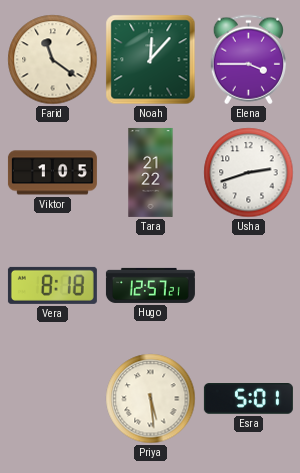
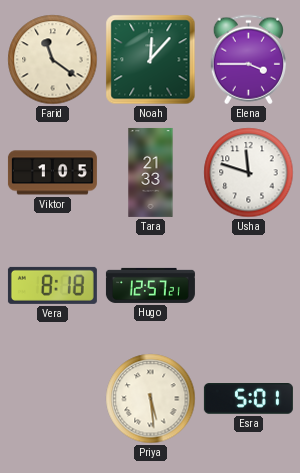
Tara: 21:22 -> 21:33 (151, 172)
Usha: 2:42 -> 11:48 (249, 173)
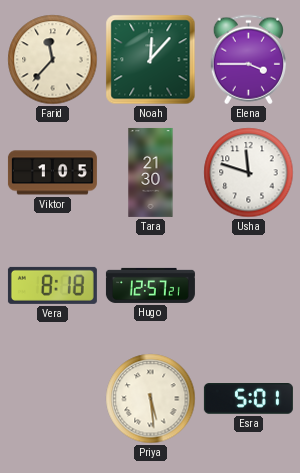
Farid: 11:21 -> 11:37 (53, 60)
Tara: 21:33 -> 21:30 (151, 172)
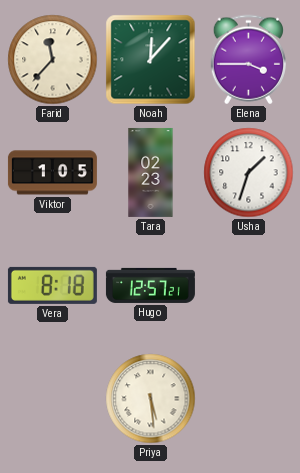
Tara: 21:30 -> 02:23 (151, 172)
Usha: 11:48 -> 1:33 (249, 173)
Esra: 5:01 -> none (248, 399)
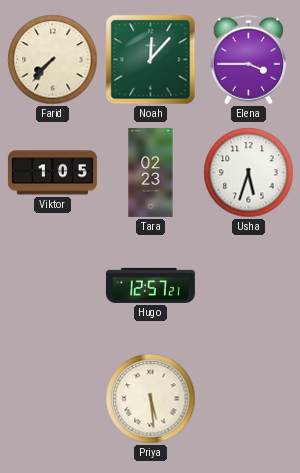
Farid: 11:37 -> 7:37 (53, 60)
Usha: 1:33 -> 5:33 (249, 173)
Vera: 8:18 -> none (52, 285)
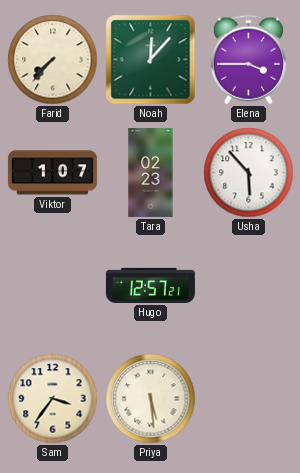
Viktor: 1:05 -> 1:07 (52, 173)
Usha: 5:33 -> 5:53 (249, 173)
Sam: none -> 3:36 (53, 399)
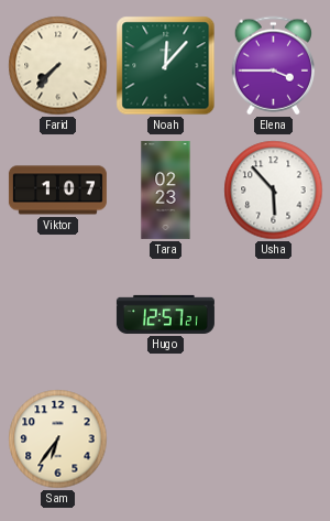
Sam: 3:36 -> 6:36 (58, 439)
Priya: 5:29 -> none (151, 399)
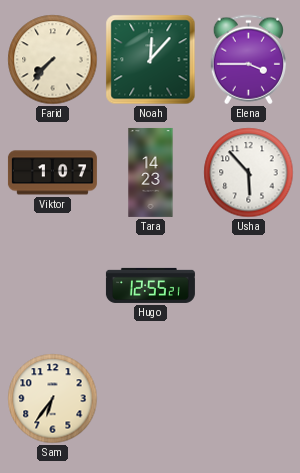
Tara: 02:23 -> 14:23 (151, 172)
Hugo: 12:57 -> 12:55 (150, 285)
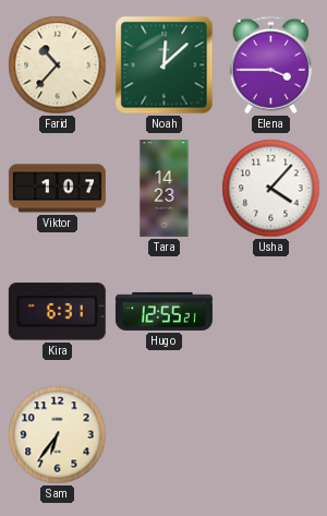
Farid: 7:37 -> 10:37 (58, 65)
Noah: 12:07 -> 12:08 (165, 65)
Usha: 5:53 -> 4:07 (271, 189)
Kira: none -> 6:31 (57, 312)
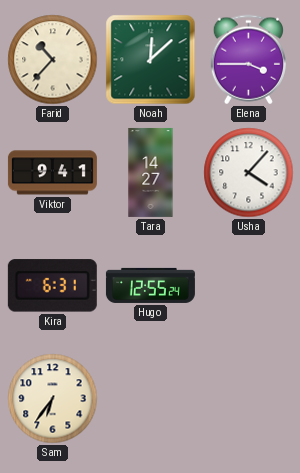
Viktor: 1:07 -> 9:41 (52, 173)
Tara: 14:23 -> 14:27 (151, 172)
Hugo: 12:55:21 -> 12:55:24 (150, 285)
